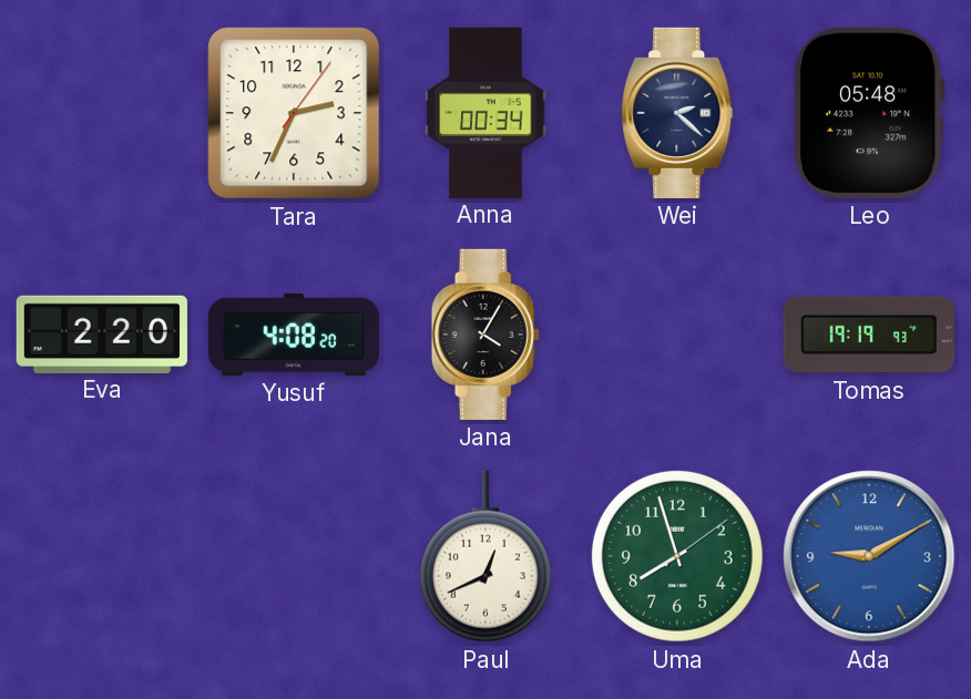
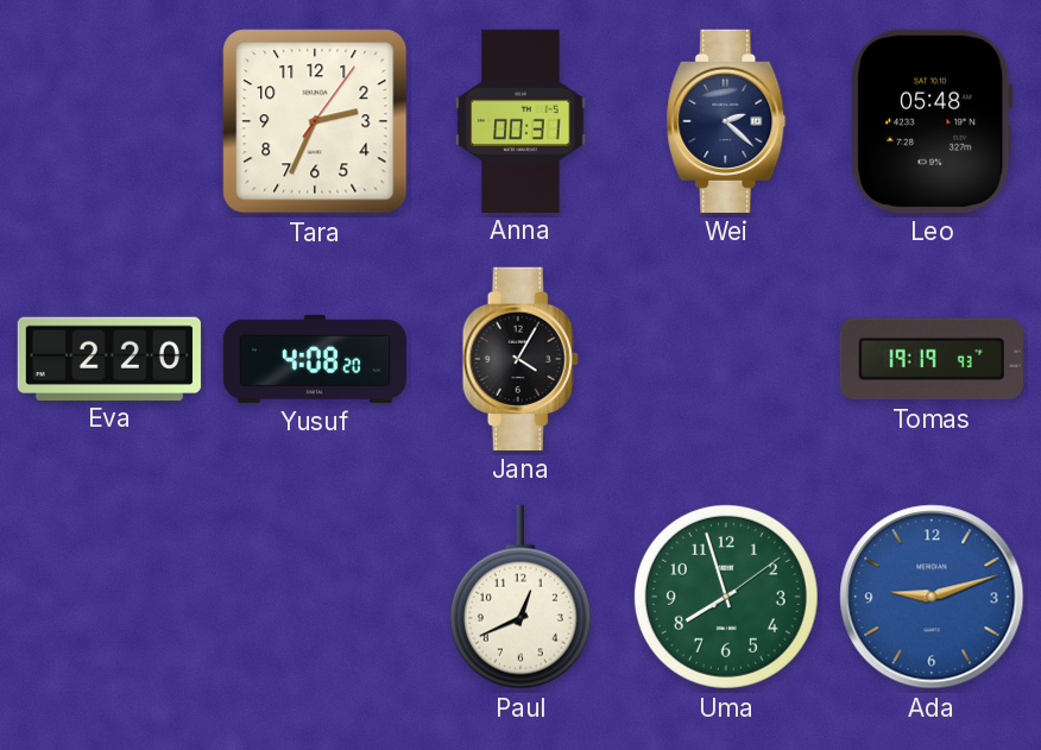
Anna: 00:34 -> 00:31 (520, 120)
Ada: 9:10 -> 9:12 (932, 597)
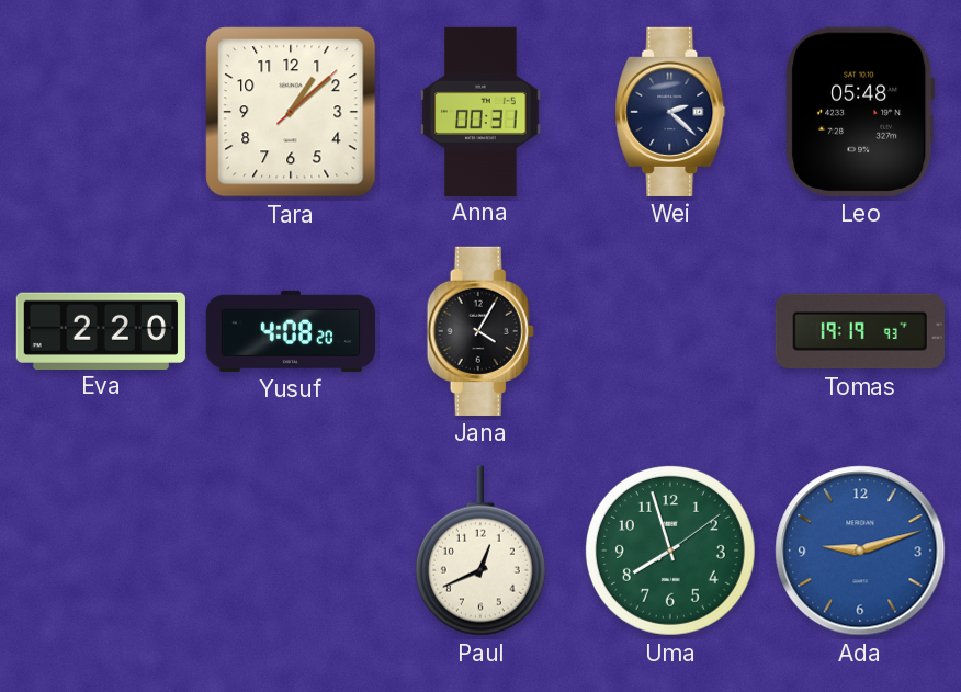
Tara: 2:34 -> 1:08 (291, 112)
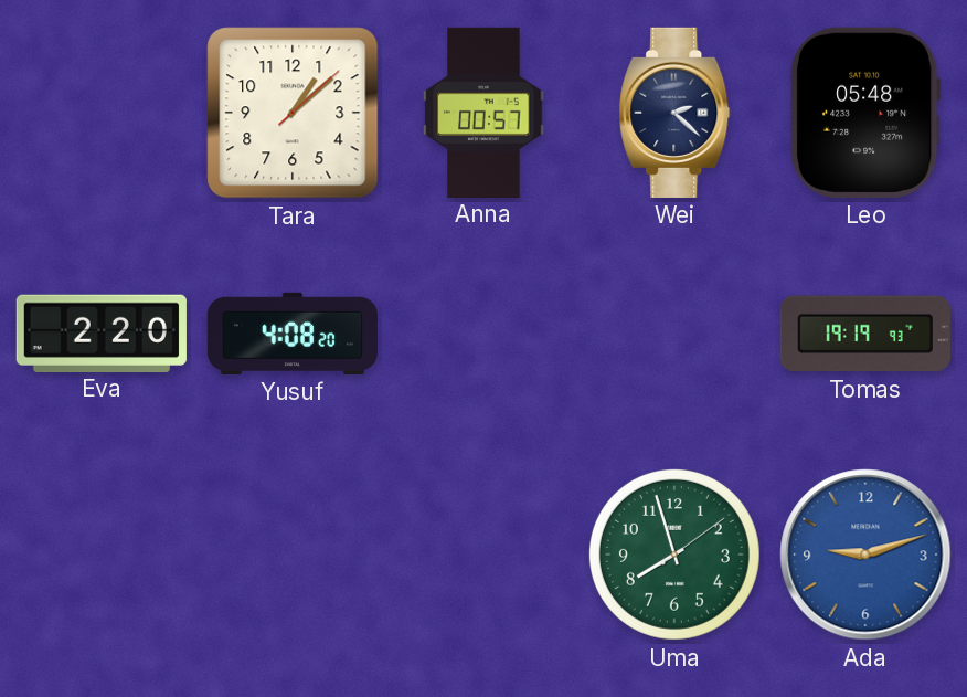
Anna: 00:31 -> 00:57 (483, 112)
Jana: 4:05 -> none (480, 331)
Paul: 12:41 -> none (480, 551)
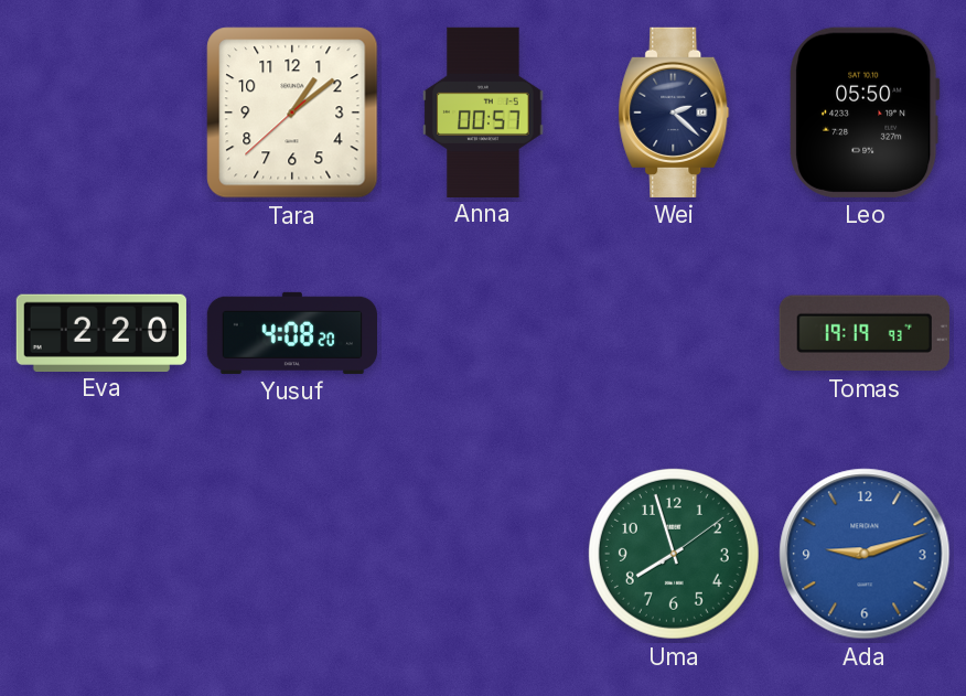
Tara: 1:08:08 -> 1:08:38 (292, 113)
Leo: 05:48 -> 05:50 (866, 113)
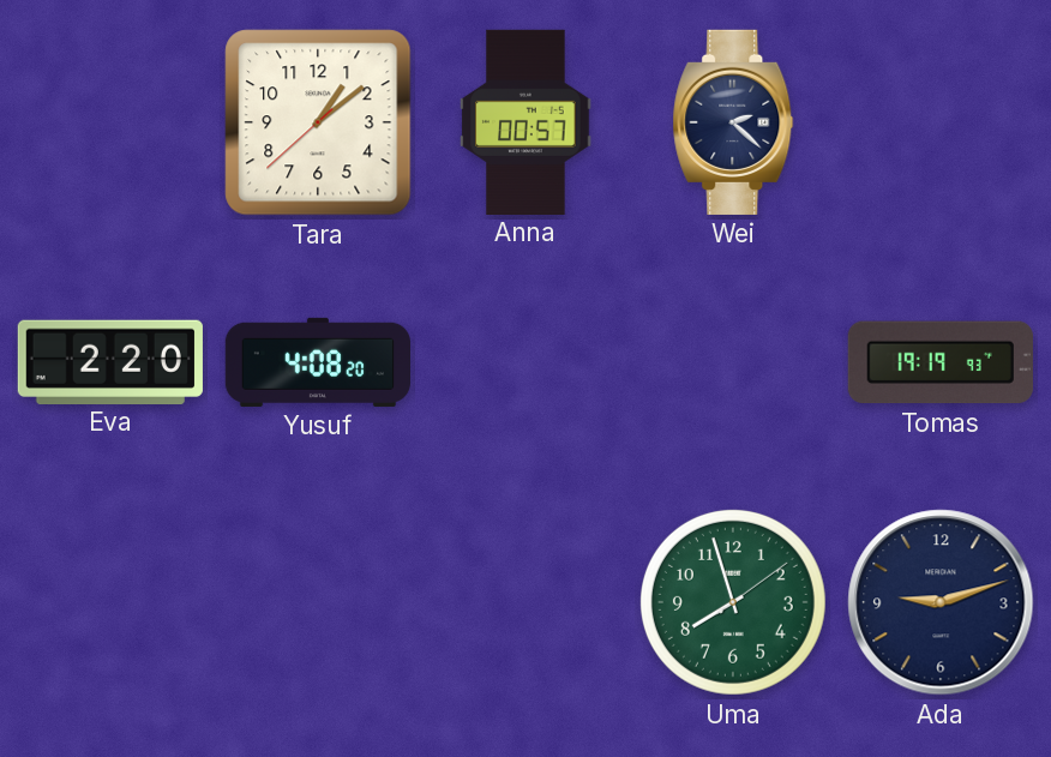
Leo: 05:50 -> none (866, 113)
Ada dial: blue -> navy (941, 602)
